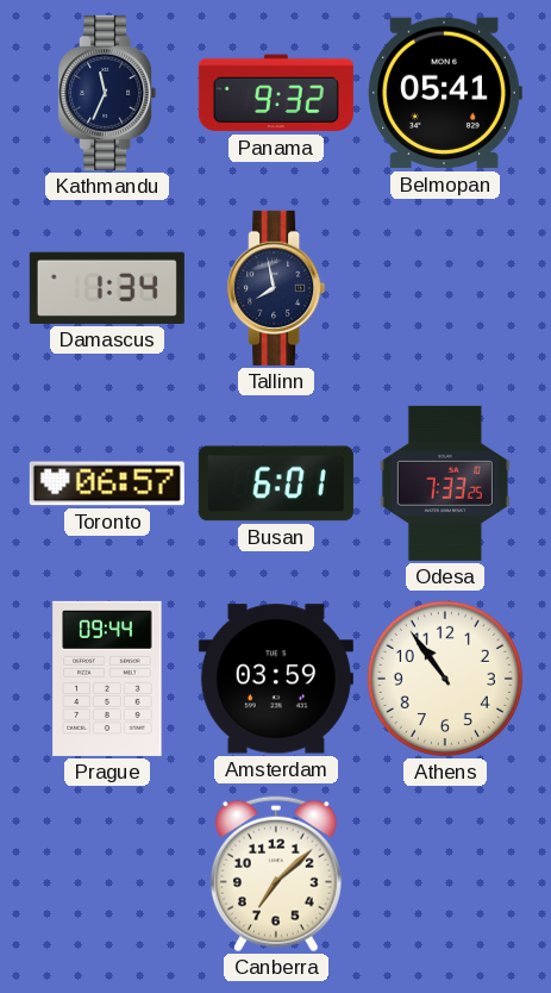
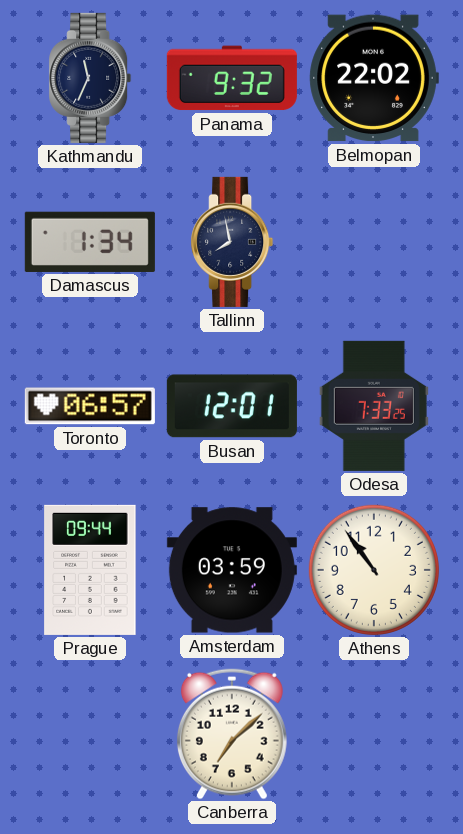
Belmopan: 05:41 -> 22:02 (374, 78)
Busan: 6:01 -> 12:01 (232, 406)
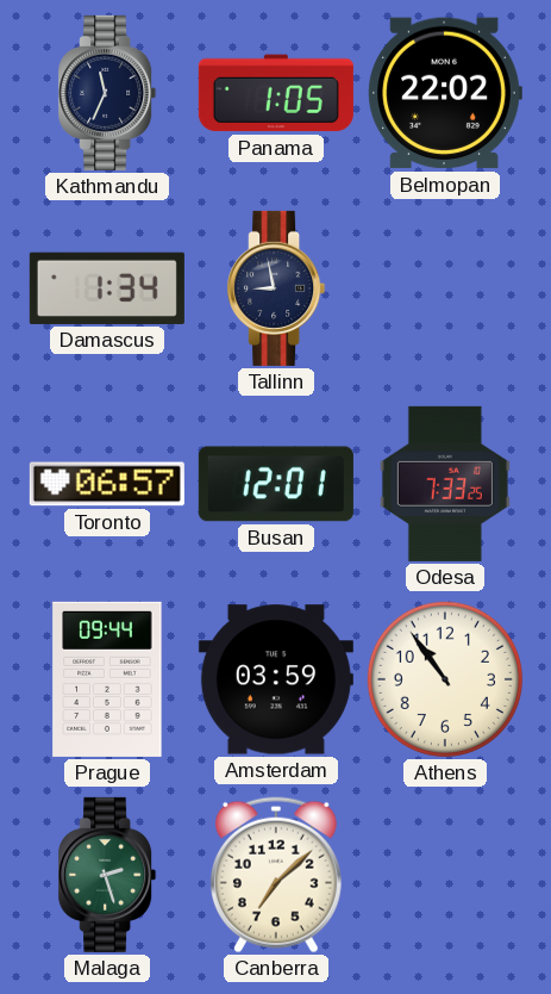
Panama: 9:32 -> 1:05 (276, 93)
Tallinn: 7:58 -> 8:58 (276, 288)
Malaga: none -> 2:27 (107, 875)
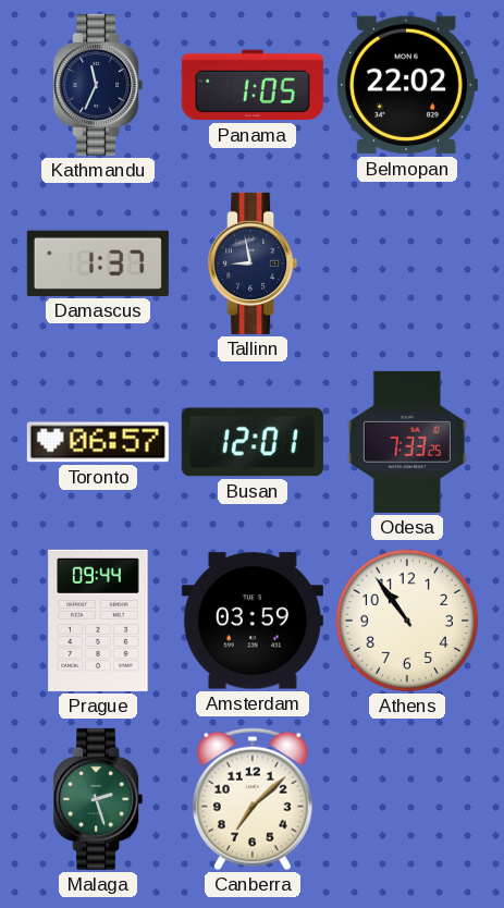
Damascus: 1:34 -> 1:37 (98, 263)
